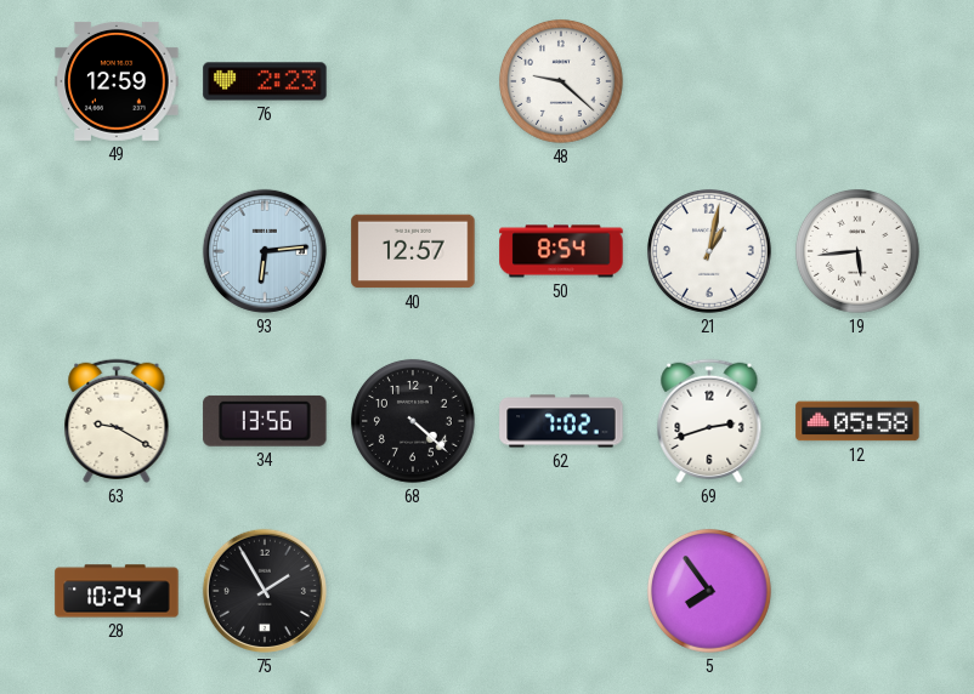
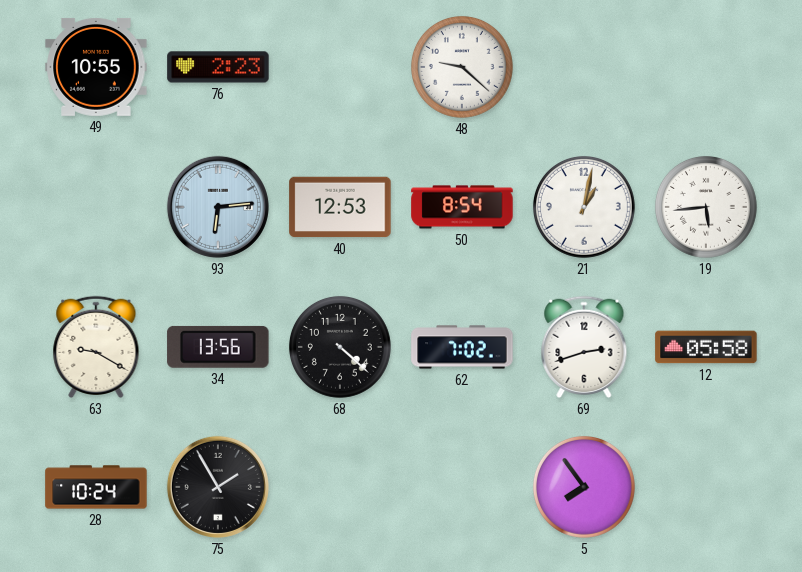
49: 12:59 -> 10:55 (96, 67)
40: 12:57 -> 12:53 (340, 207)
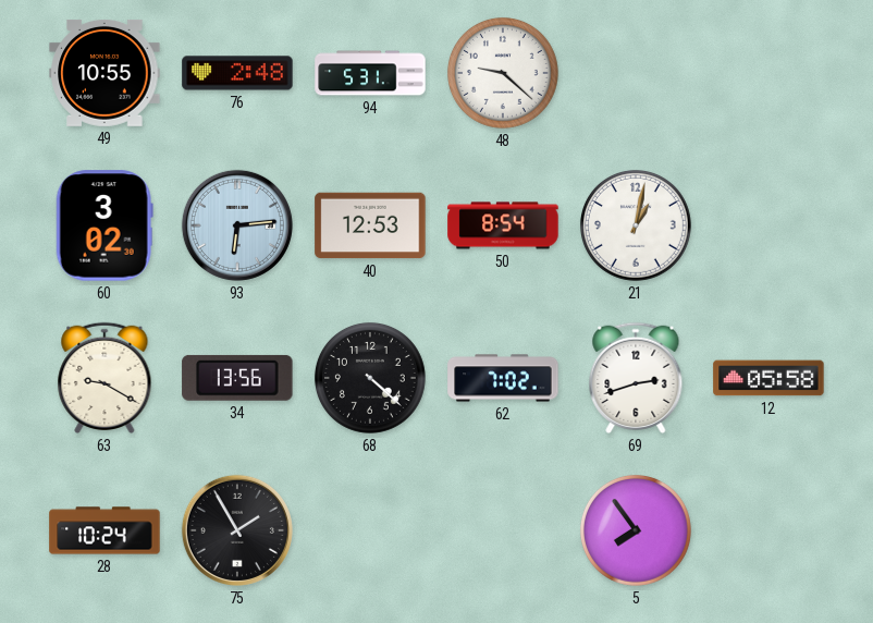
76: 2:23 -> 2:48 (237, 73)
94: none -> 5:31 (370, 73)
60: none -> 3:02 (104, 225)
19: 5:44 -> none (706, 207)
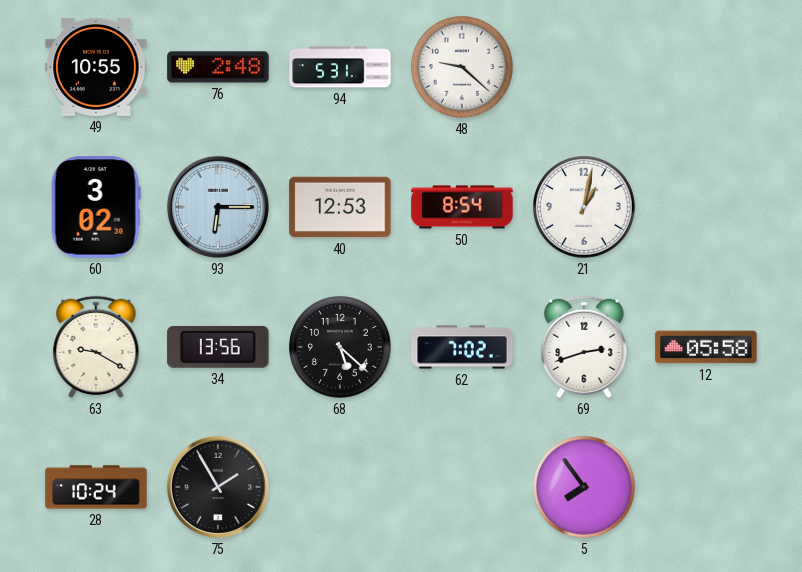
93: 6:14 -> 6:15 (218, 207)
68: 4:22 -> 5:22 (340, 347)
